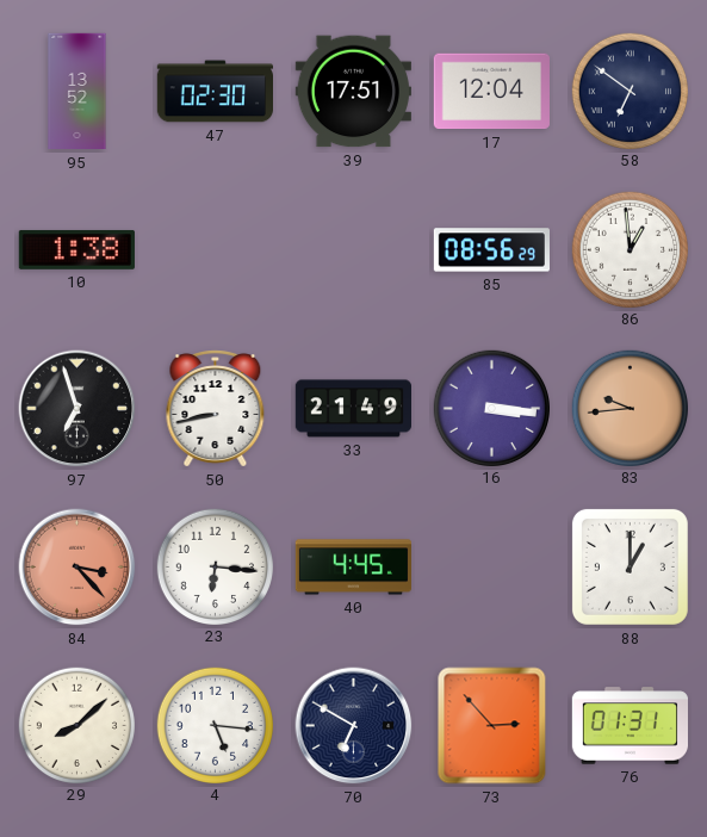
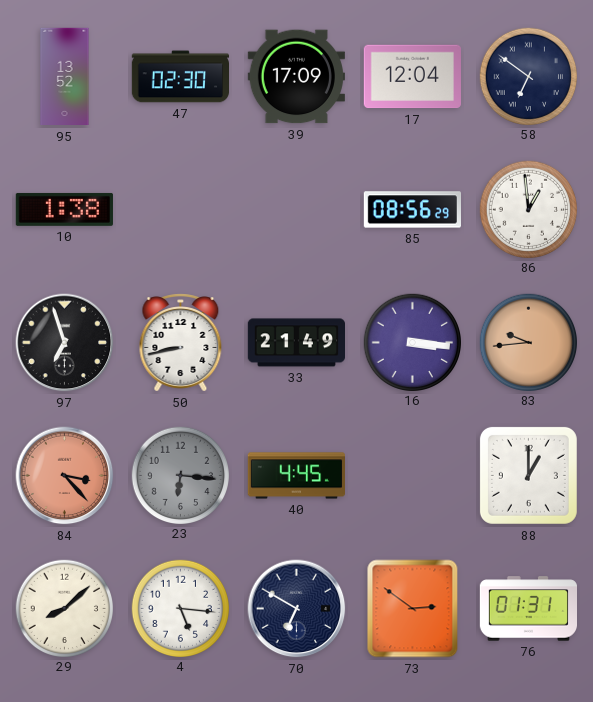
39: 17:51 -> 17:09 (296, 77)
23 dial: white -> grey (180, 475)
73: 2:53 -> 2:51 (413, 609)
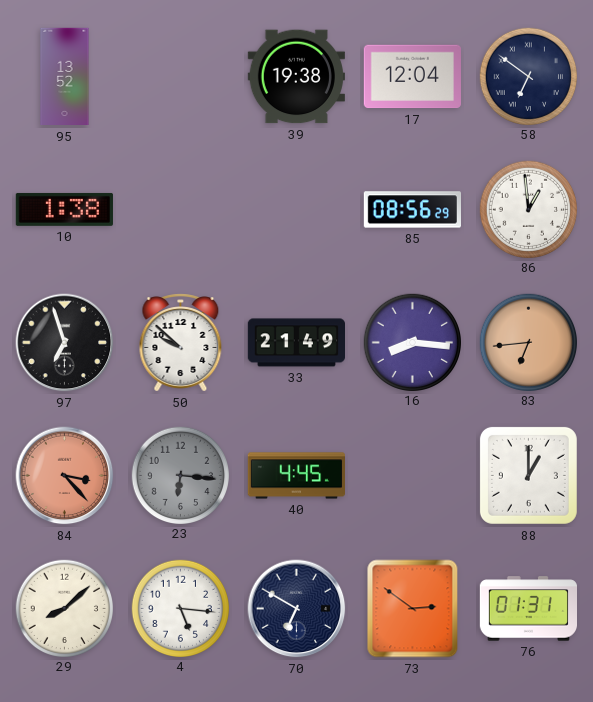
47: 02:30 -> none (180, 77)
39: 17:09 -> 19:38 (296, 77)
50: 8:43 -> 9:52 (181, 343)
16: 3:16 -> 8:16 (412, 342)
83: 9:44 -> 6:44 (528, 342)
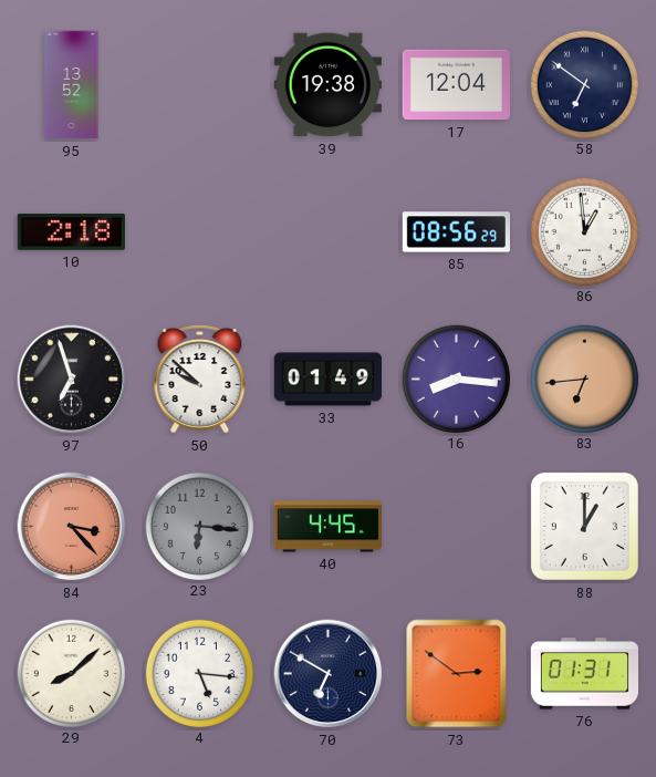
10: 1:38 -> 2:18 (71, 231)
33: 21:49 -> 01:49 (327, 380)
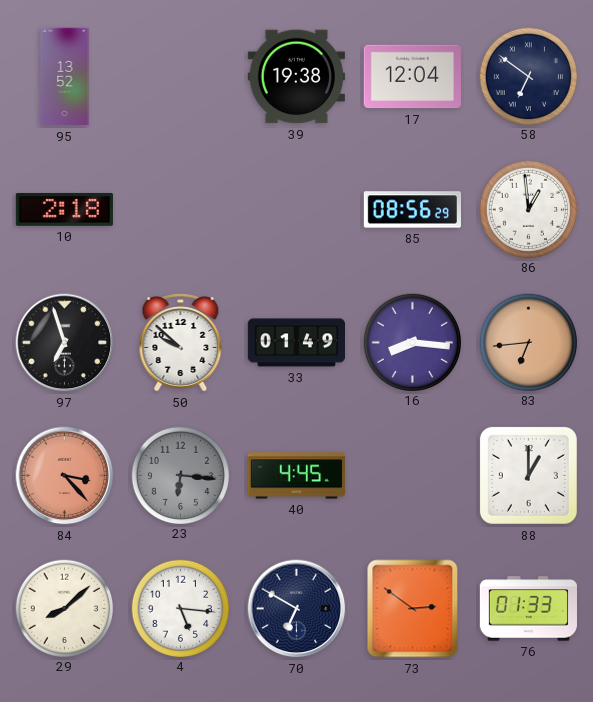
76: 01:31 -> 01:33 (528, 609)
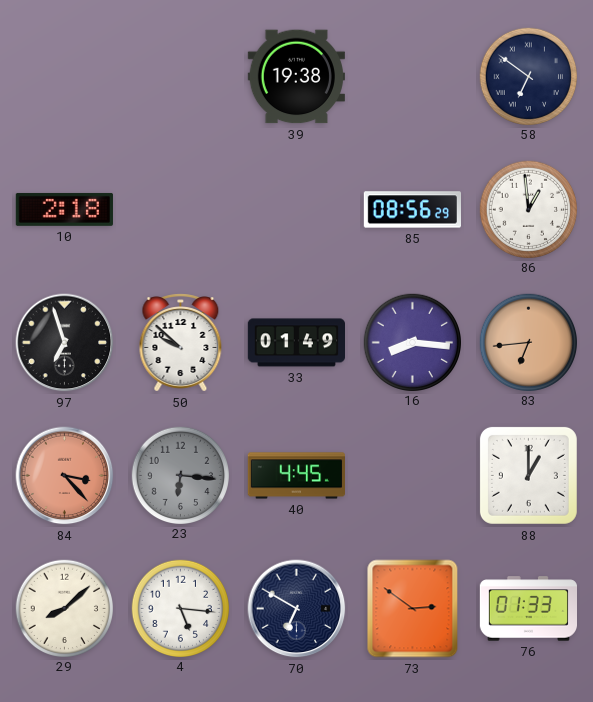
95: 13:52 -> none (65, 77)
17: 12:04 -> none (412, 77)
